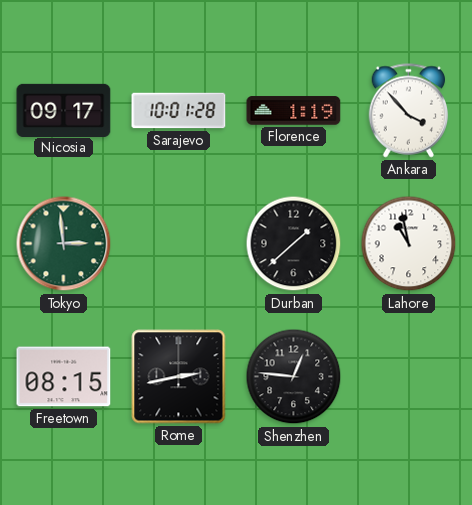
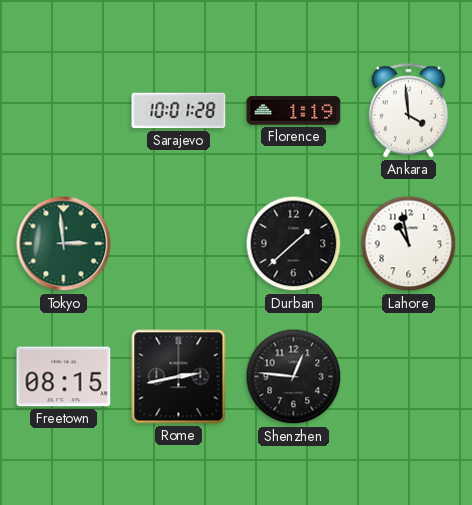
Nicosia: 09:17 -> none (64, 110)
Ankara: 3:53 -> 3:59 (409, 111)
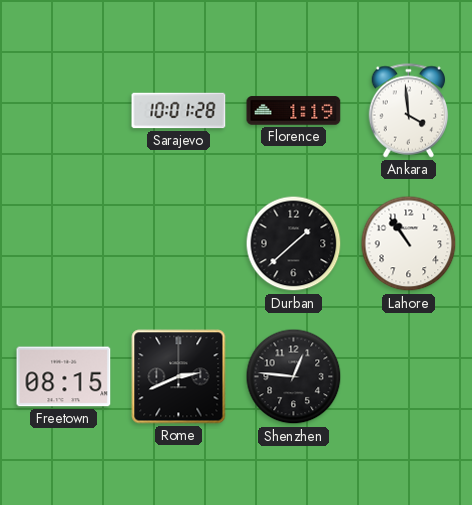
Tokyo: 2:59 -> none (64, 244)
Lahore: 10:58 -> 10:54 (409, 244)
Rome: 2:43 -> 2:41 (179, 377)
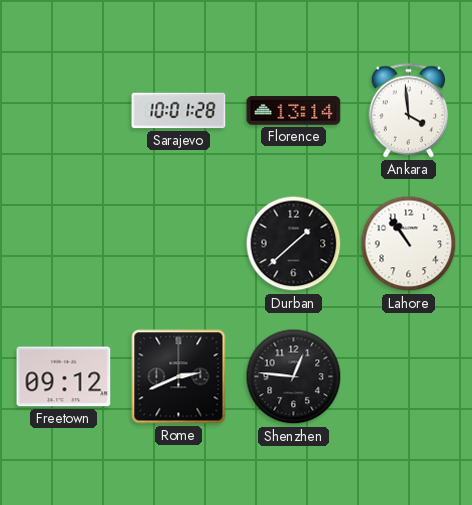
Florence: 1:19 -> 13:14 (294, 111)
Freetown: 08:15 -> 09:12 (64, 377)
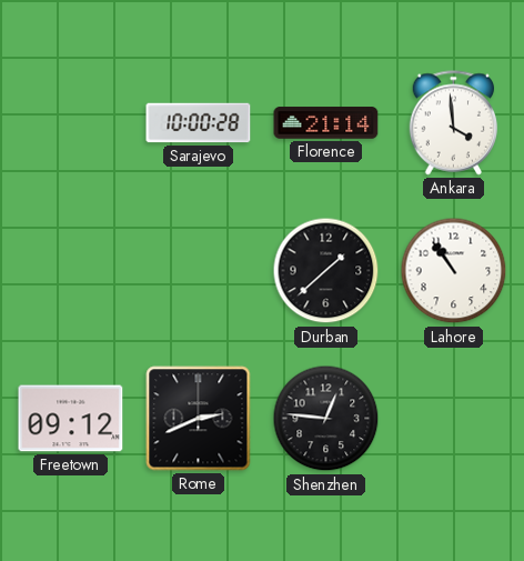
Sarajevo: 10:01 -> 10:00 (199, 123)
Florence: 13:14 -> 21:14 (326, 123)
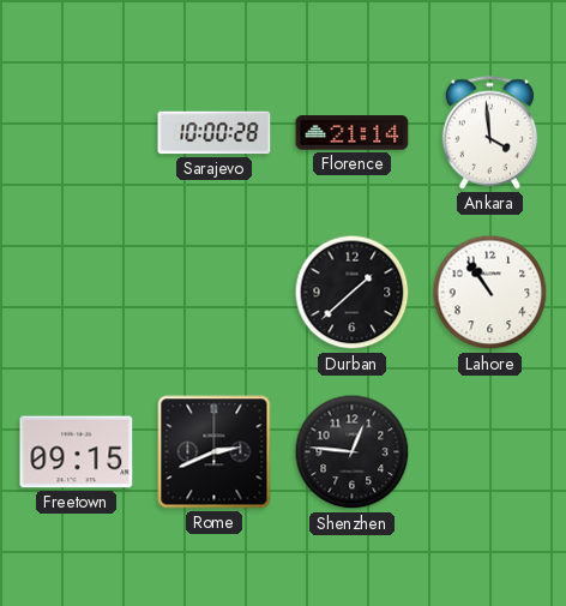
Freetown: 09:12 -> 09:15 (77, 452)
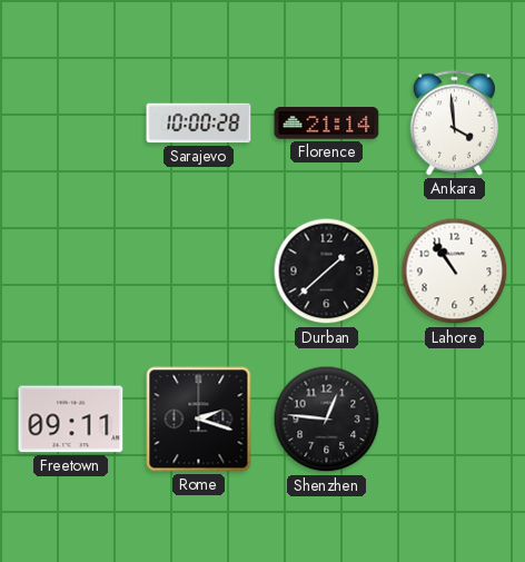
Freetown: 09:15 -> 09:11 (71, 420)
Rome: 2:41 -> 2:18 (199, 420)
